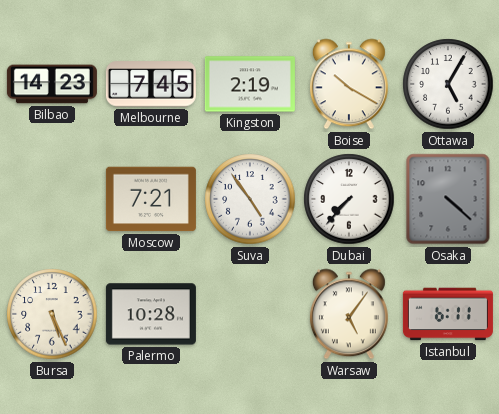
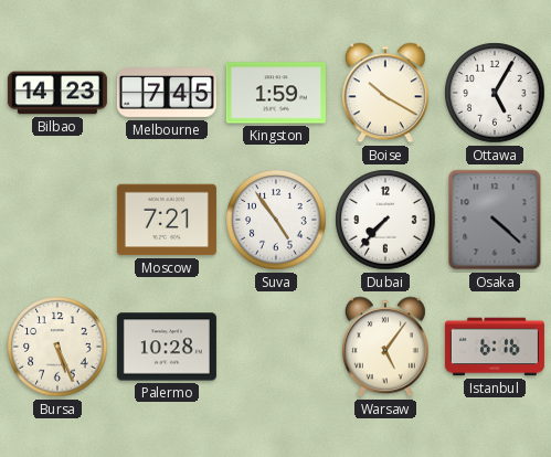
Kingston: 2:19 -> 1:59 (276, 93)
Istanbul: 6:11 -> 6:16 (495, 347)
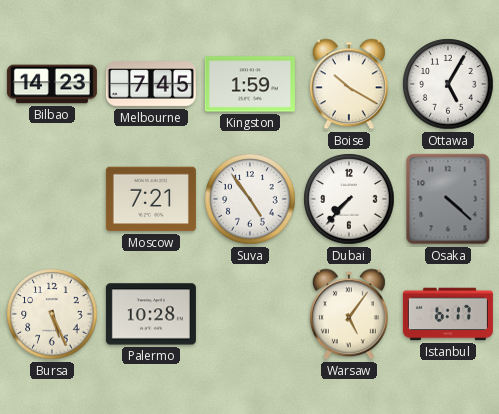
Istanbul: 6:16 -> 6:17 (448, 314)
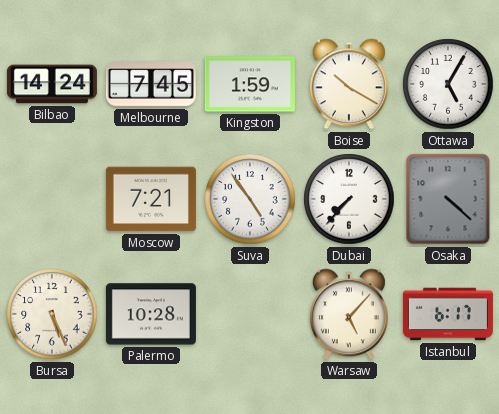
Bilbao: 14:23 -> 14:24 (52, 84)
Warsaw: 5:06 -> 5:07 (349, 314)
